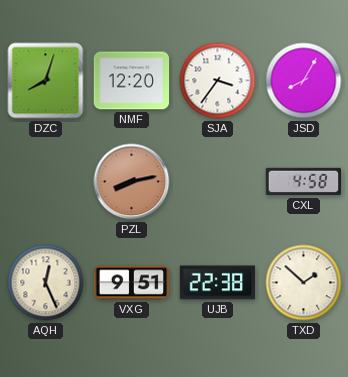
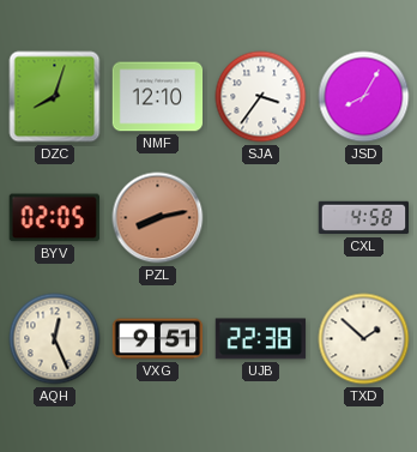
NMF: 12:20 -> 12:10 (158, 97)
BYV: none -> 02:05 (54, 218)
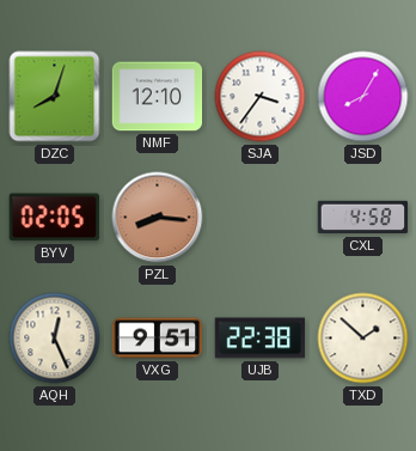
PZL: 8:13 -> 8:16 (158, 218)
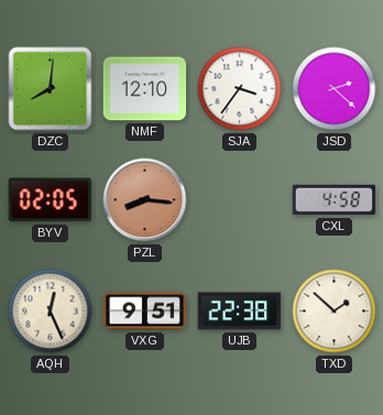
DZC: 8:03 -> 8:01 (51, 89)
JSD: 8:05 -> 2:22 (335, 89)
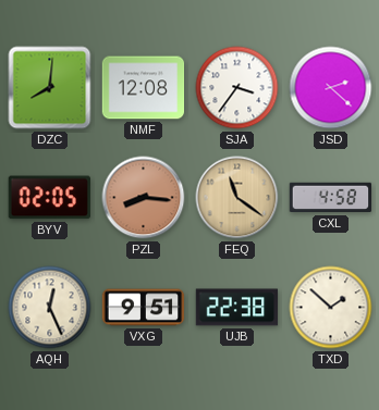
NMF: 12:10 -> 12:08 (144, 88)
FEQ: none -> 11:21 (237, 198)
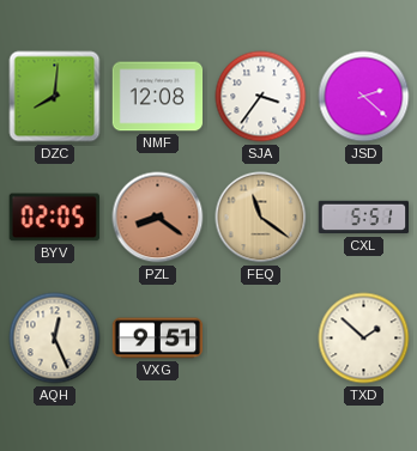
PZL: 8:16 -> 8:21 (158, 218)
CXL: 4:58 -> 5:51 (364, 218)
UJB: 22:38 -> none (237, 308)
